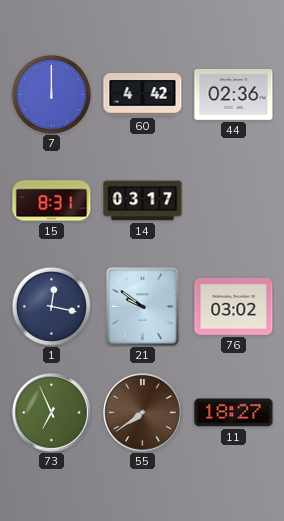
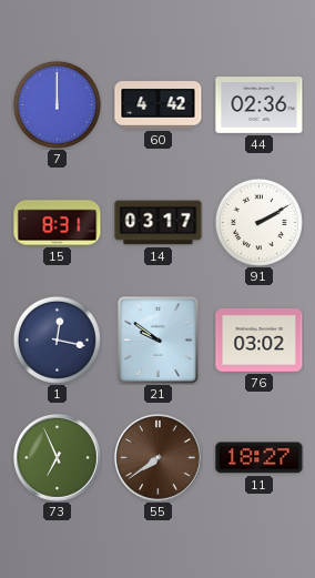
91: none -> 2:10 (258, 222)
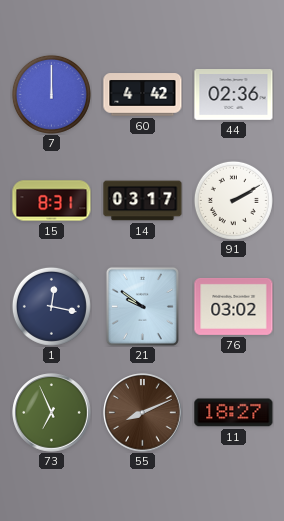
55: 7:39 -> 8:11 (143, 413)
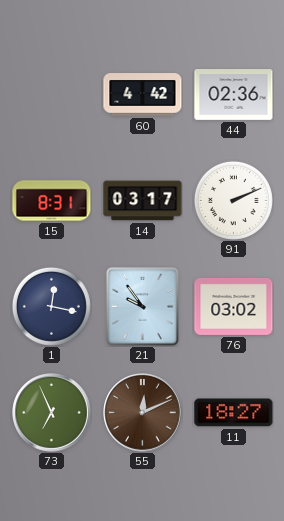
7: 12:00 -> none (51, 94)
91: 2:10 -> 2:11 (233, 200)
21: 9:51 -> 9:54 (142, 306)
55: 8:11 -> 12:11 (143, 413)
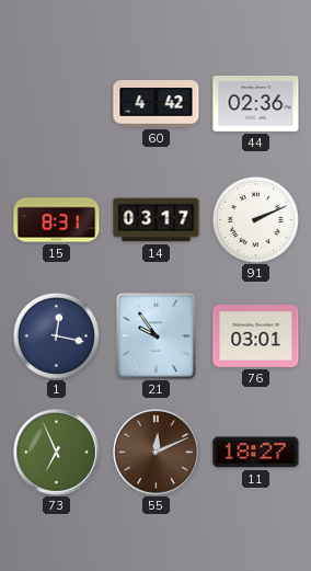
76: 03:02 -> 03:01 (256, 335)
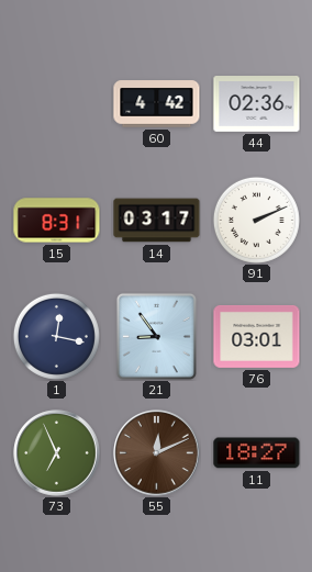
21: 9:54 -> 8:54 (156, 336)
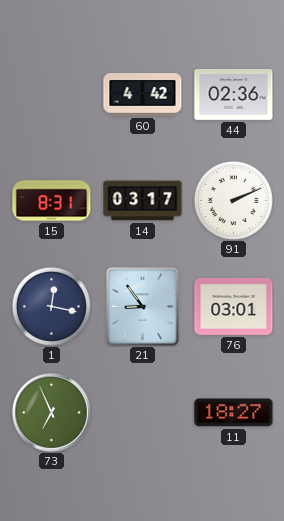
55: 12:11 -> none (157, 453)
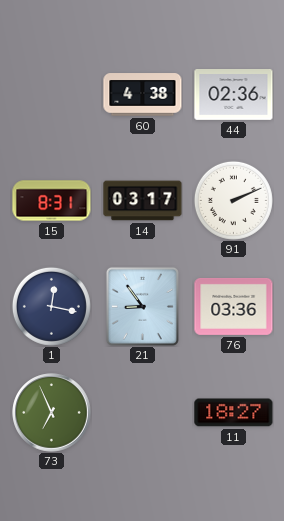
60: 4:42 -> 4:38 (143, 95)
76: 03:01 -> 03:36 (234, 306)
